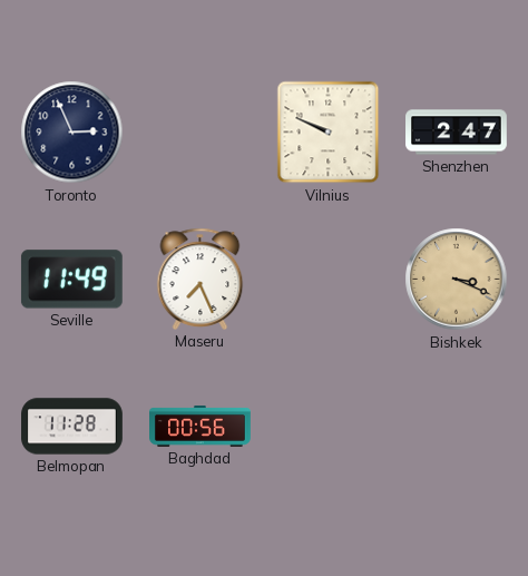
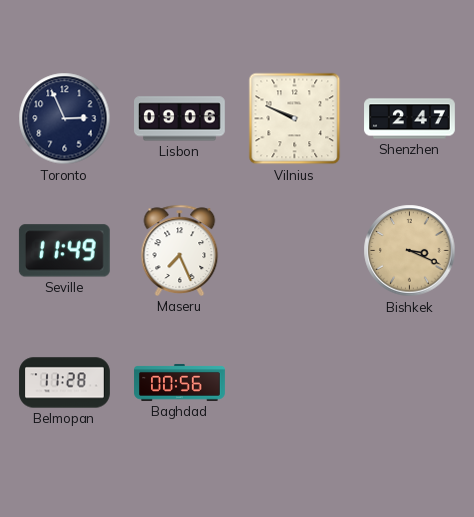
Lisbon: none -> 09:06 (180, 119)
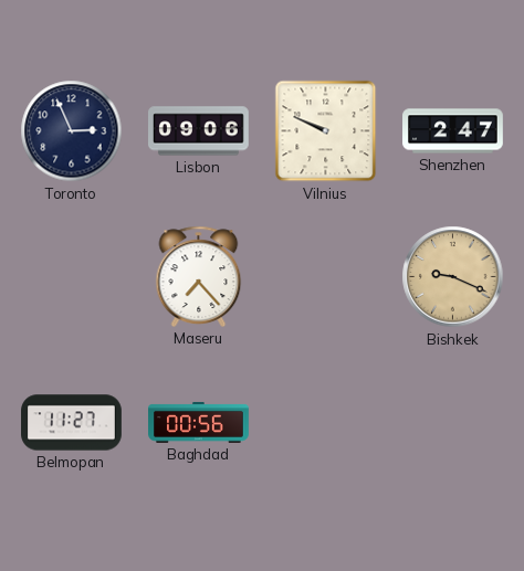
Seville: 11:49 -> none (64, 251)
Maseru: 7:26 -> 7:23 (199, 276)
Bishkek: 3:19 -> 9:19 (453, 277)
Belmopan: 11:28 -> 11:27 (72, 423)
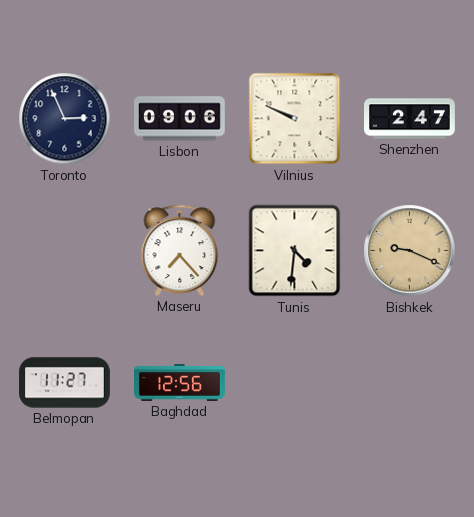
Tunis: none -> 4:31 (295, 251)
Baghdad: 00:56 -> 12:56 (180, 382)
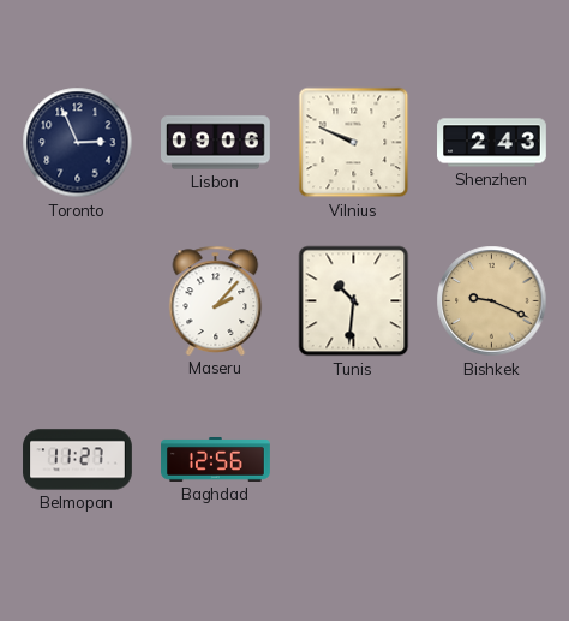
Shenzhen: 2:47 -> 2:43 (492, 143)
Maseru: 7:23 -> 2:07 (216, 300)
Tunis: 4:31 -> 10:31 (354, 301)
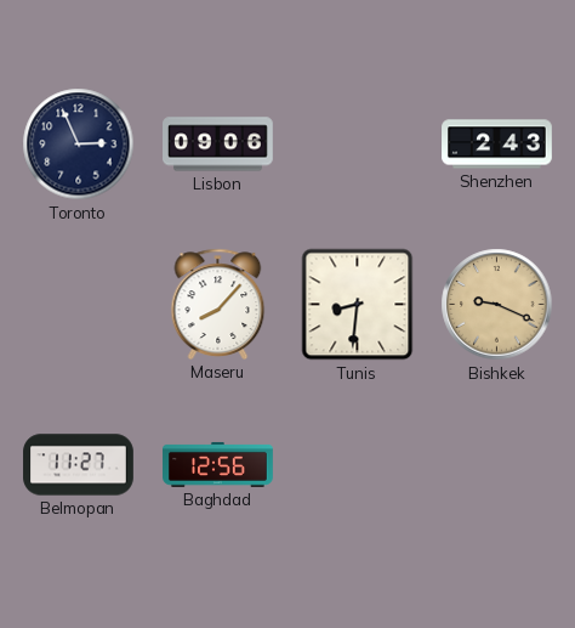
Vilnius: 9:49 -> none (354, 143)
Maseru: 2:07 -> 8:07 (218, 304)
Tunis: 10:31 -> 8:31 (358, 305)
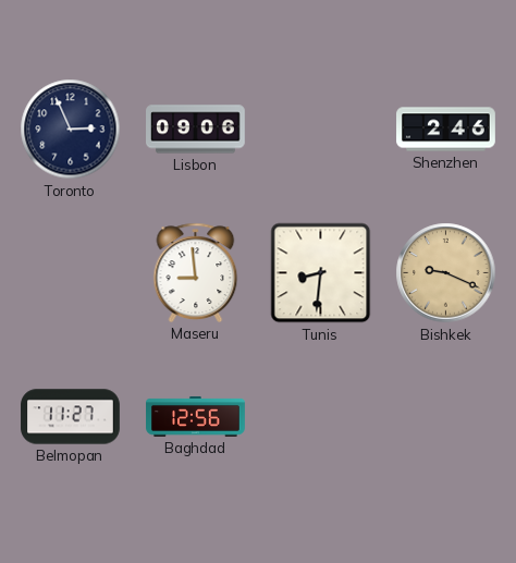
Shenzhen: 2:43 -> 2:46 (446, 130)
Maseru: 8:07 -> 8:59 (196, 272)
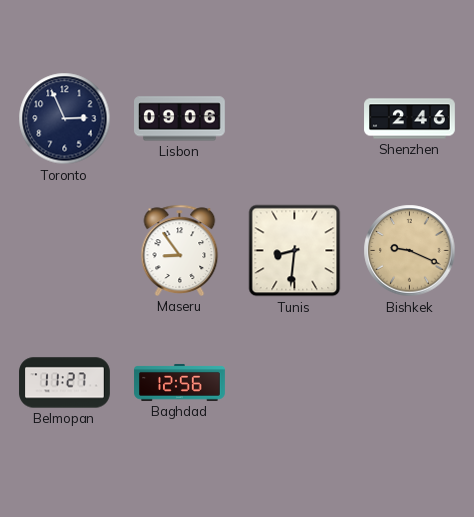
Maseru: 8:59 -> 8:54 (180, 250)
